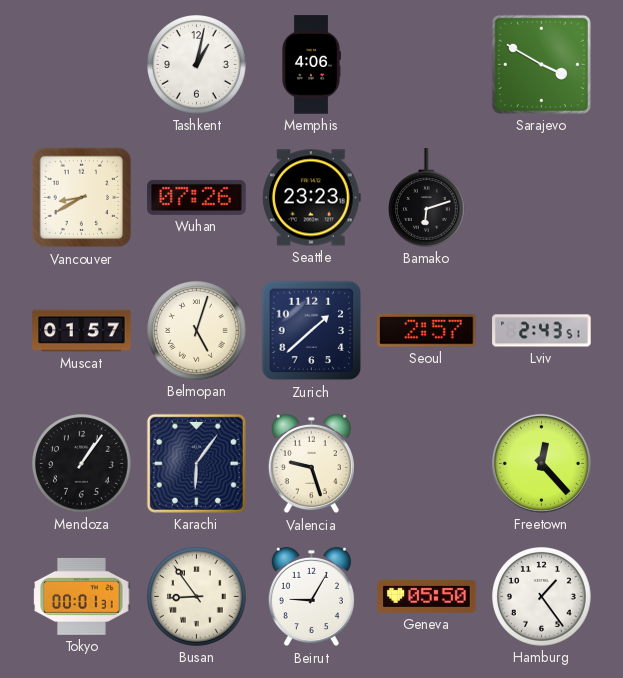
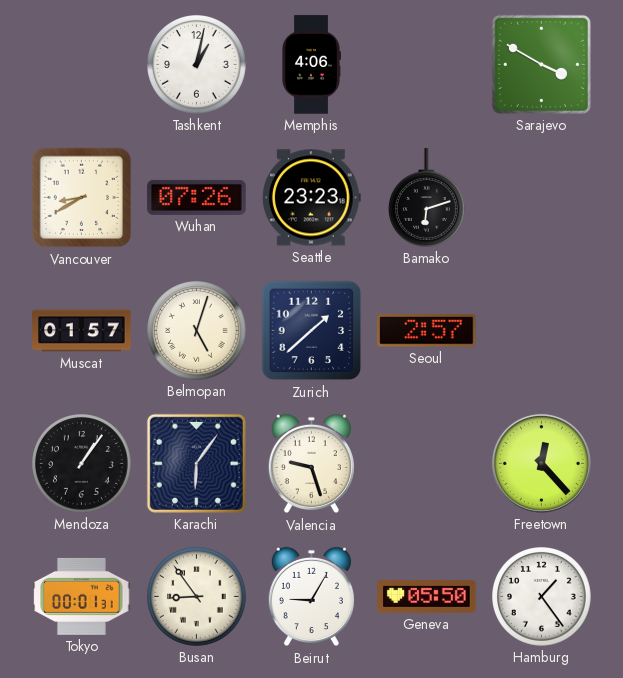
Lviv: 2:43 -> none (542, 331)
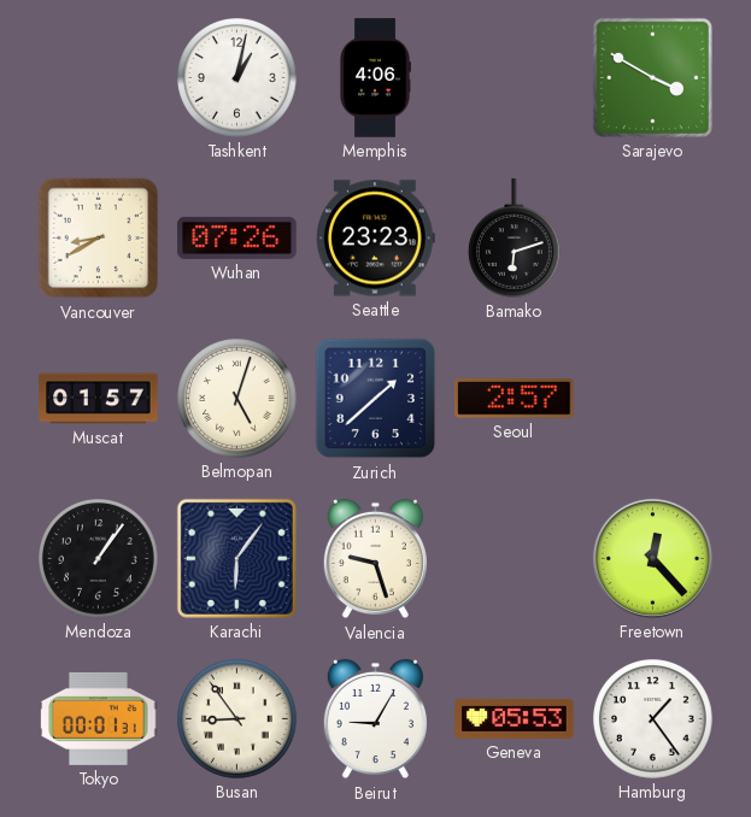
Geneva: 05:50 -> 05:53 (515, 718)
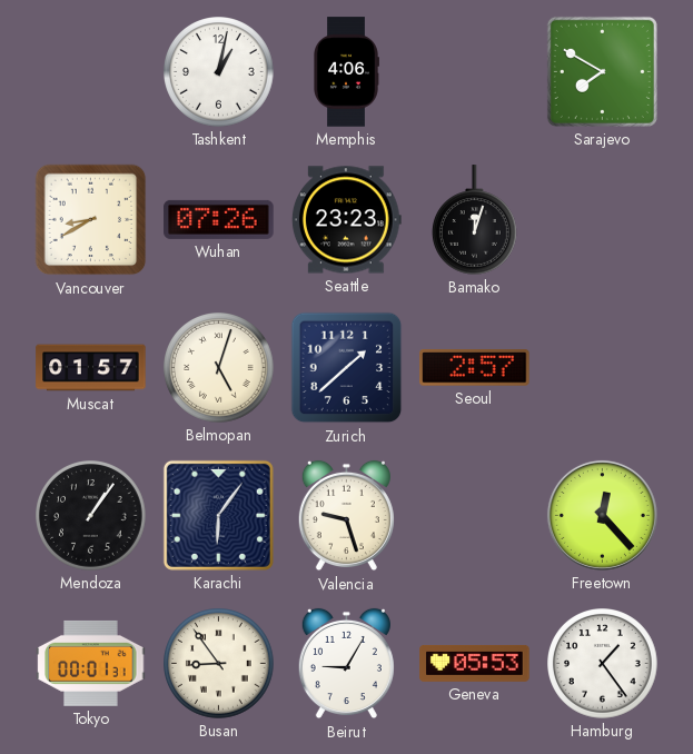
Sarajevo: 3:50 -> 7:50 (602, 71)
Bamako: 6:12 -> 12:03 (475, 220)
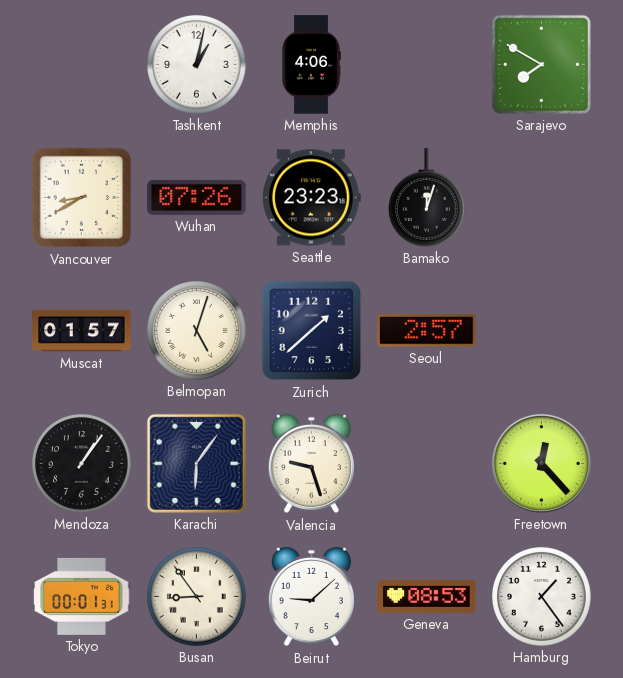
Beirut: 9:05 -> 9:08 (311, 597)
Geneva: 05:53 -> 08:53 (427, 596)
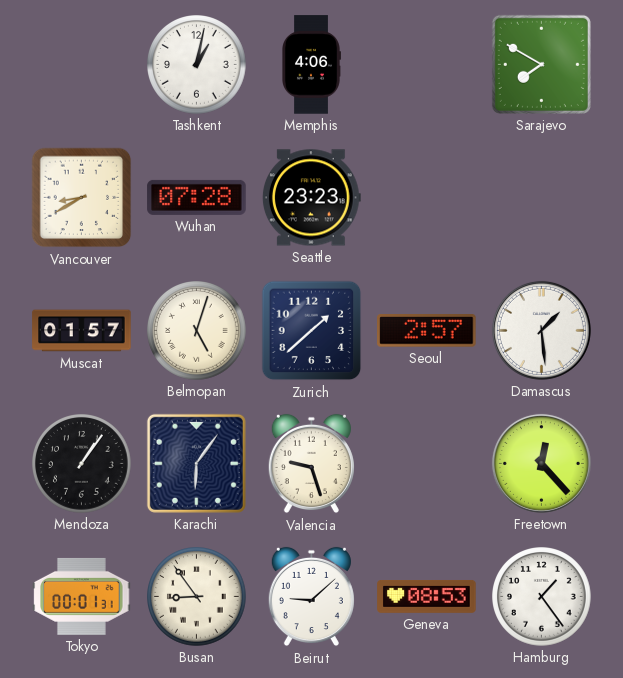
Wuhan: 07:26 -> 07:28 (197, 197)
Bamako: 12:03 -> none (427, 198)
Damascus: none -> 1:29 (541, 330)
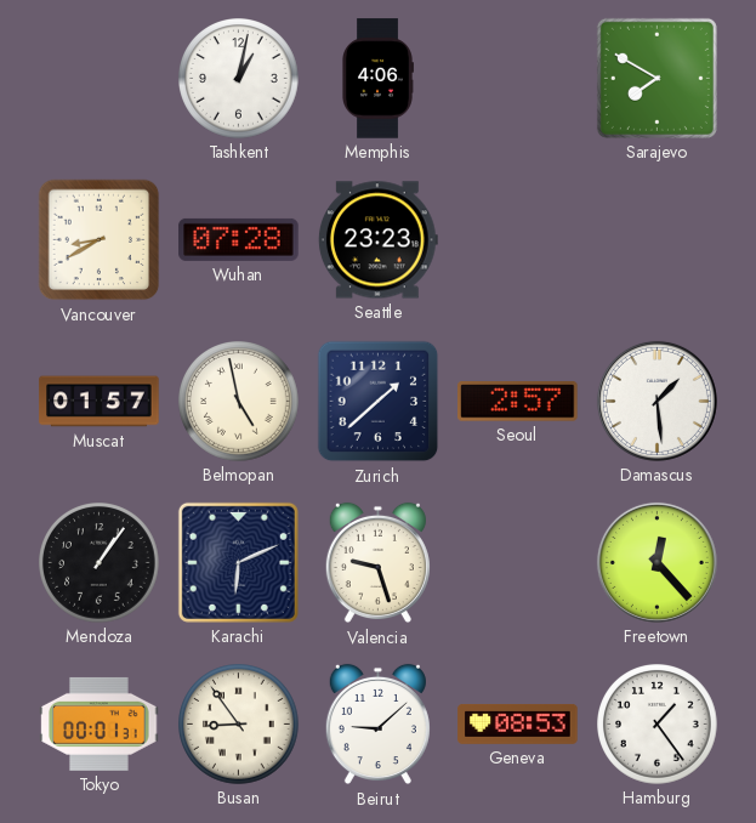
Belmopan: 5:03 -> 4:58 (239, 402)
Karachi: 6:06 -> 6:11 (238, 562)
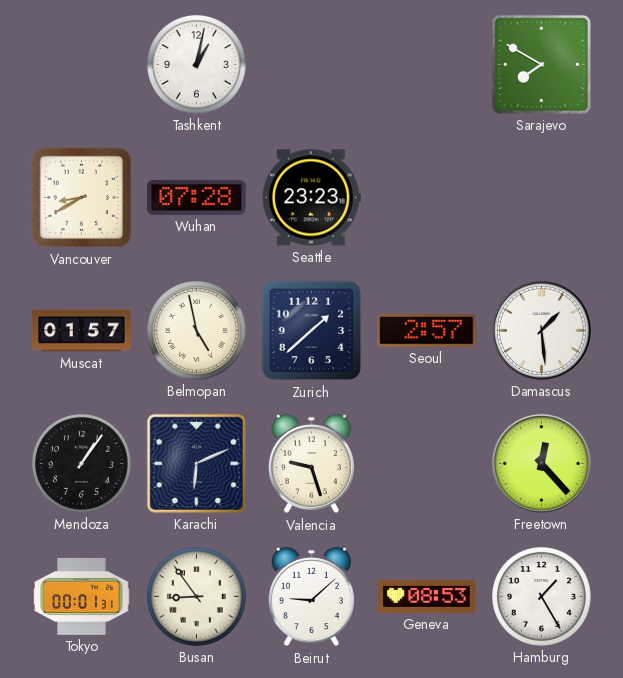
Memphis: 4:06 -> none (379, 79)
Hamburg: 1:24 -> 1:25 (542, 597)
